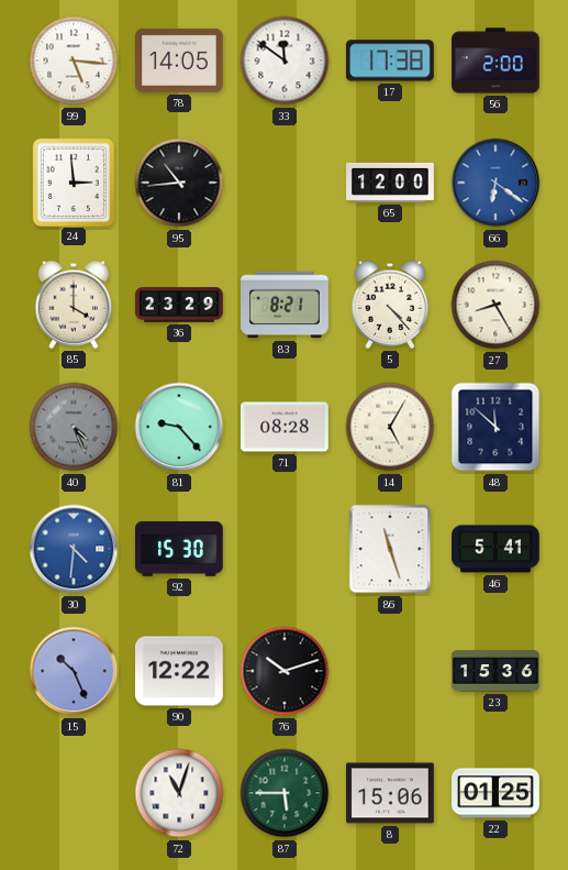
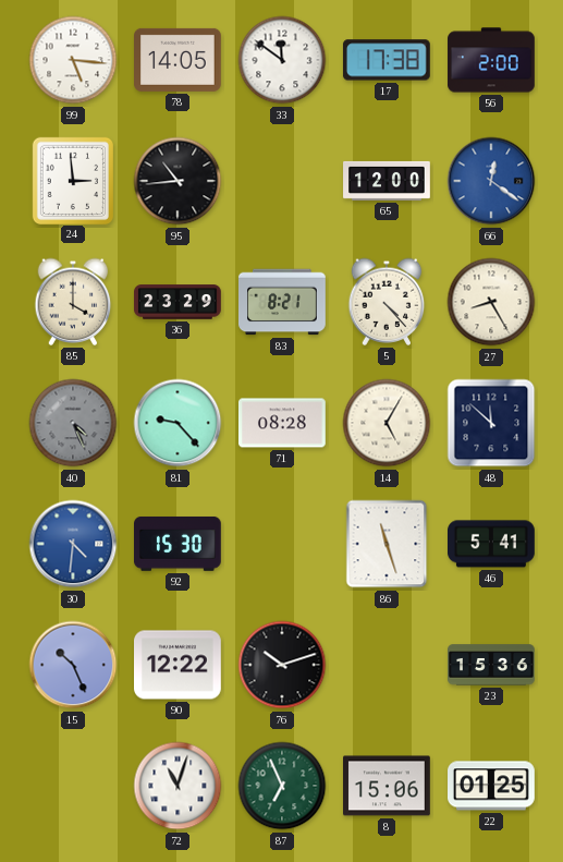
66: 6:21 -> 12:21 (491, 181)
87: 5:45 -> 6:56 (282, 786)
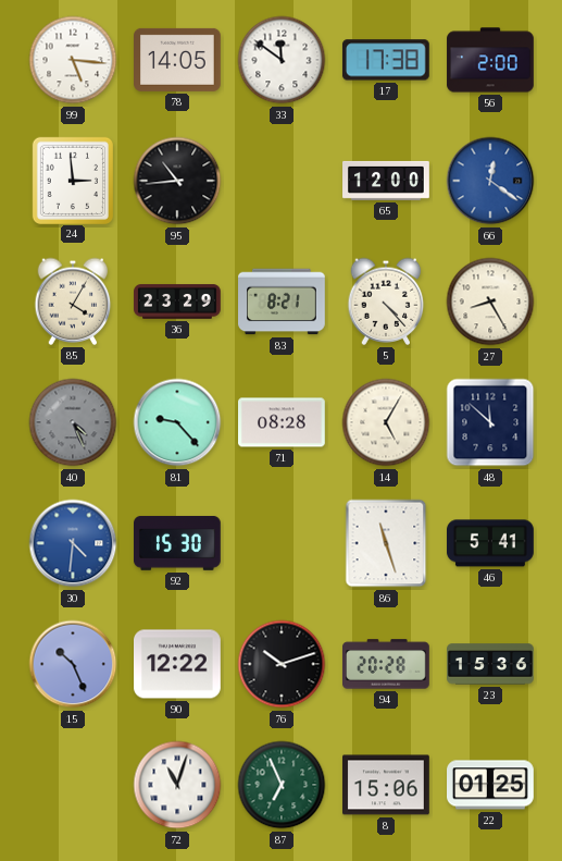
85: 4:00 -> 4:05 (73, 302)
94: none -> 20:28 (387, 664)
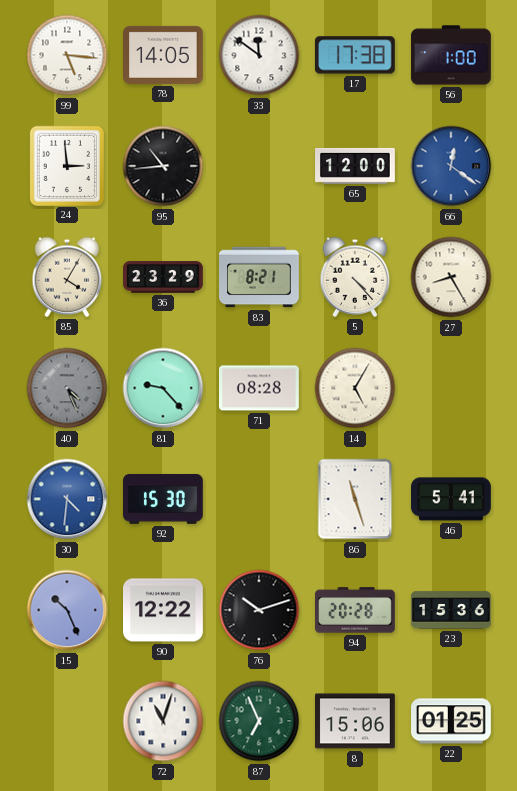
56: 2:00 -> 1:00 (451, 55)
48: 11:52 -> none (490, 422)
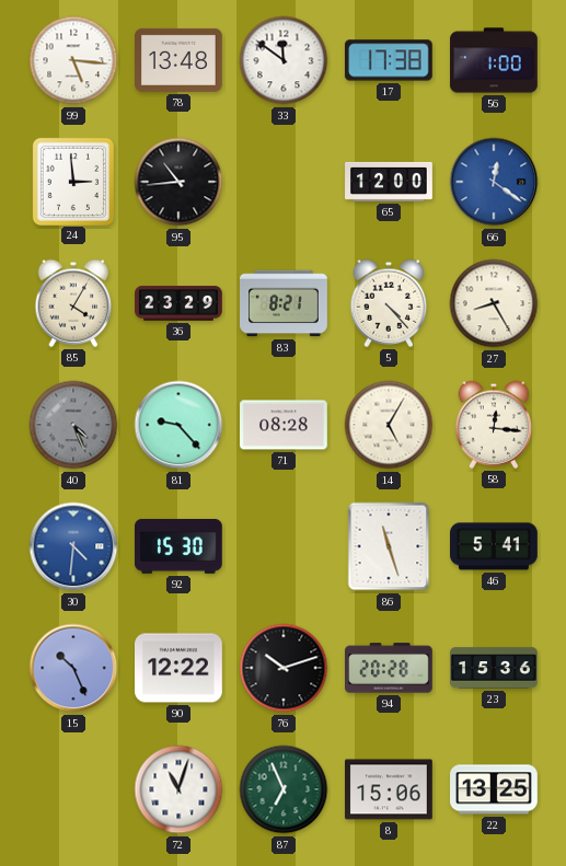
78: 14:05 -> 13:48 (180, 60)
58: none -> 12:16 (494, 425)
22: 01:25 -> 13:25 (495, 789)
